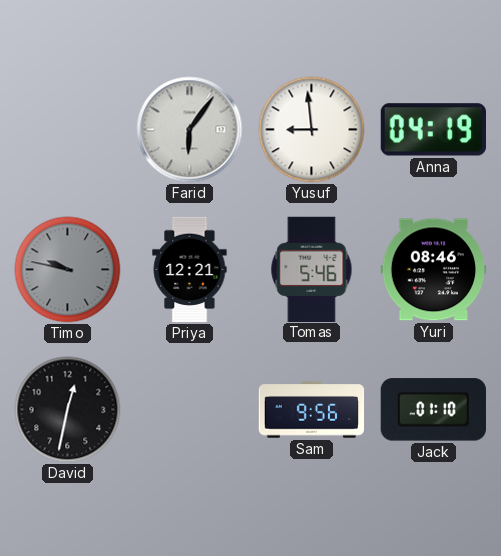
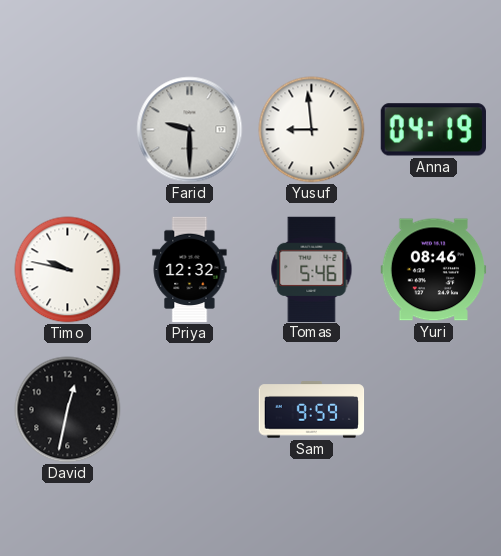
Farid: 6:06 -> 9:30 (190, 130)
Timo dial: grey -> white (68, 270)
Priya: 12:21 -> 12:32 (190, 270)
Sam: 9:56 -> 9:59 (312, 410)
Jack: 01:10 -> none (433, 410)
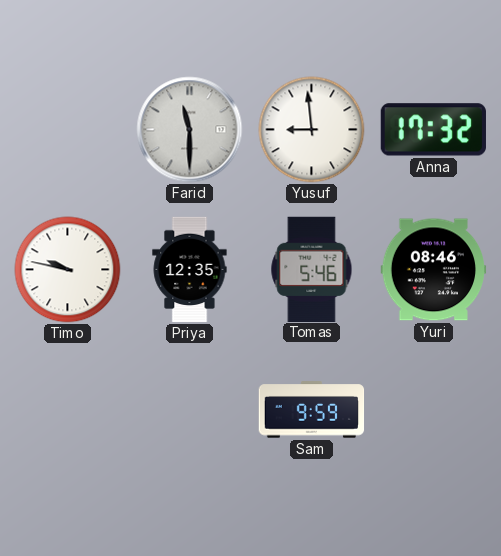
Farid: 9:30 -> 11:30 (190, 130)
Anna: 04:19 -> 17:32 (433, 130)
Priya: 12:32 -> 12:35 (190, 270)
David: 12:32 -> none (68, 410)
